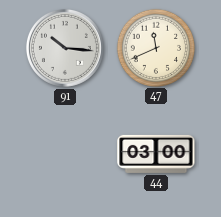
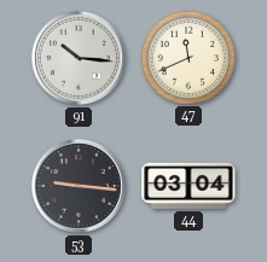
53: none -> 9:16 (79, 186)
44: 03:00 -> 03:04 (188, 186)
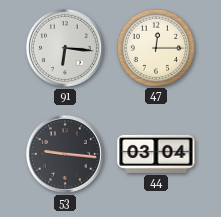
91: 10:16 -> 6:16 (65, 48)
47: 11:41 -> 12:15 (155, 47)
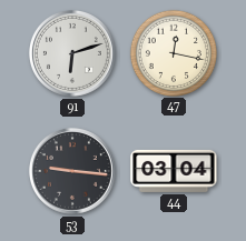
91: 6:16 -> 6:12 (72, 53)
47: 12:15 -> 12:17 (173, 52)
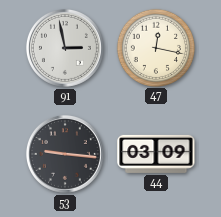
91: 6:12 -> 2:58 (65, 48)
44: 03:04 -> 03:09 (156, 154)
